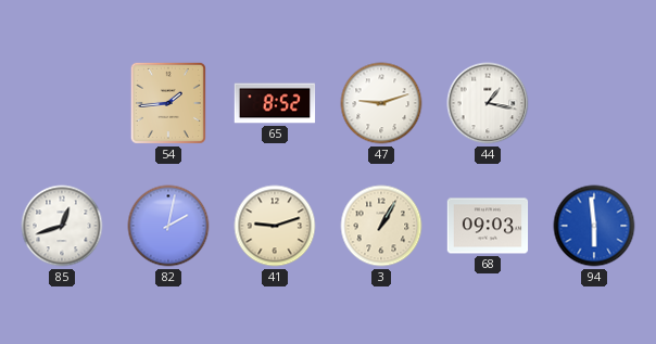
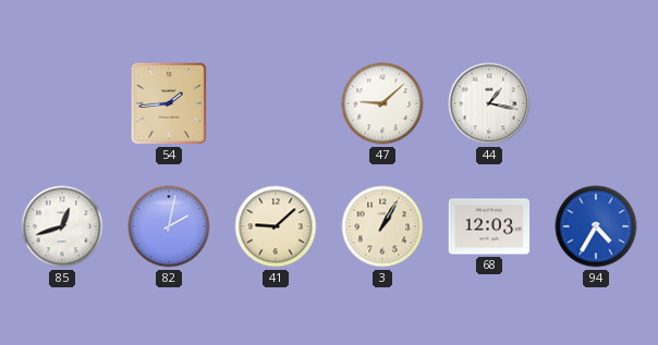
65: 8:52 -> none (275, 103)
47: 9:12 -> 9:08 (382, 103)
41: 9:12 -> 9:08 (276, 226)
68: 09:03 -> 12:03 (489, 226)
94: 5:59 -> 4:35 (596, 226)
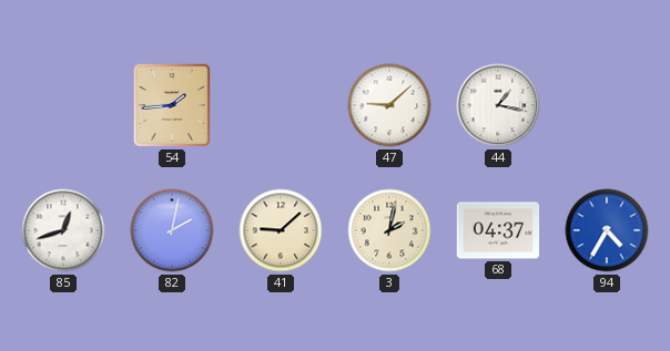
3: 1:05 -> 2:02 (389, 230)
68: 12:03 -> 04:37 (498, 230)
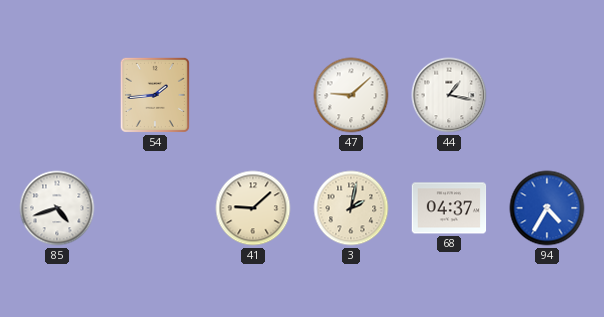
85: 12:42 -> 4:42 (57, 208)
82: 2:02 -> none (172, 230)
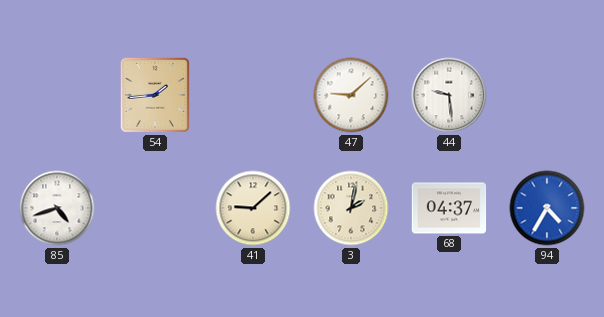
44: 1:17 -> 9:29 (449, 95)
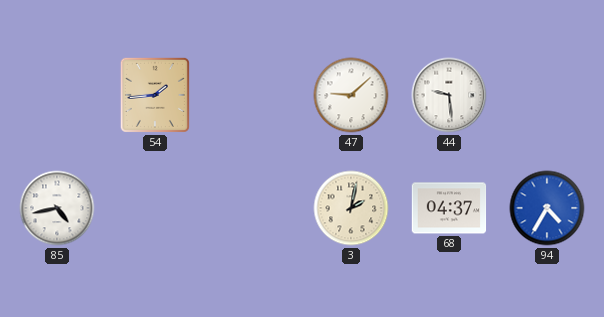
85: 4:42 -> 4:43 (57, 208)
41: 9:08 -> none (253, 208)
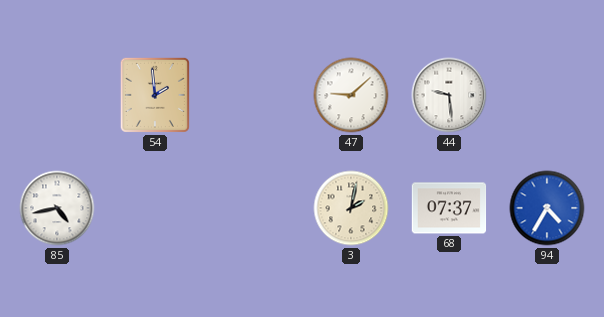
54: 1:44 -> 1:59 (155, 95)
68: 04:37 -> 07:37 (449, 208)
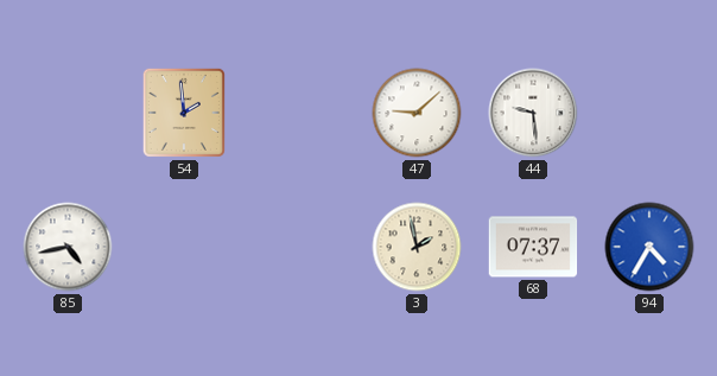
3: 2:02 -> 1:58 (417, 247)
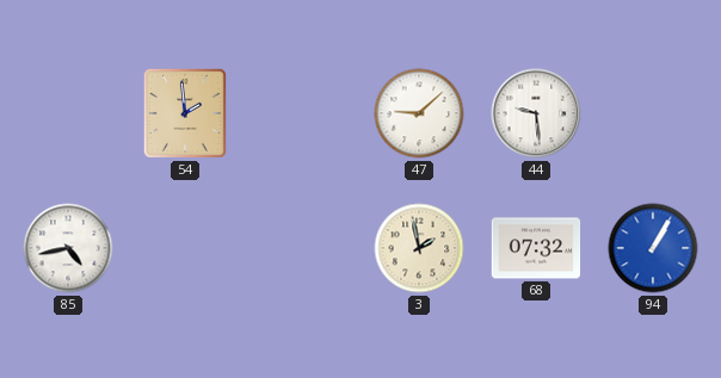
68: 07:37 -> 07:32 (536, 248)
94: 4:35 -> 1:05 (653, 248)
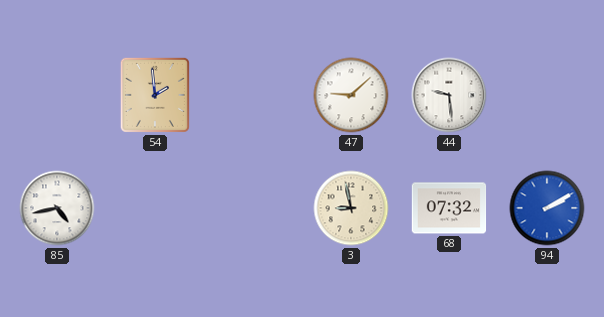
3: 1:58 -> 8:58 (351, 208)
94: 1:05 -> 2:10 (547, 208)
